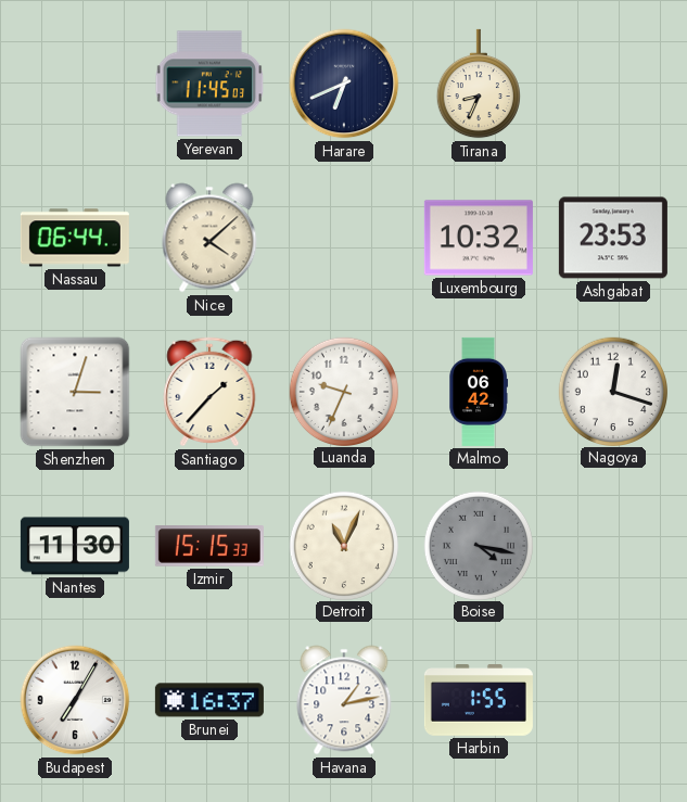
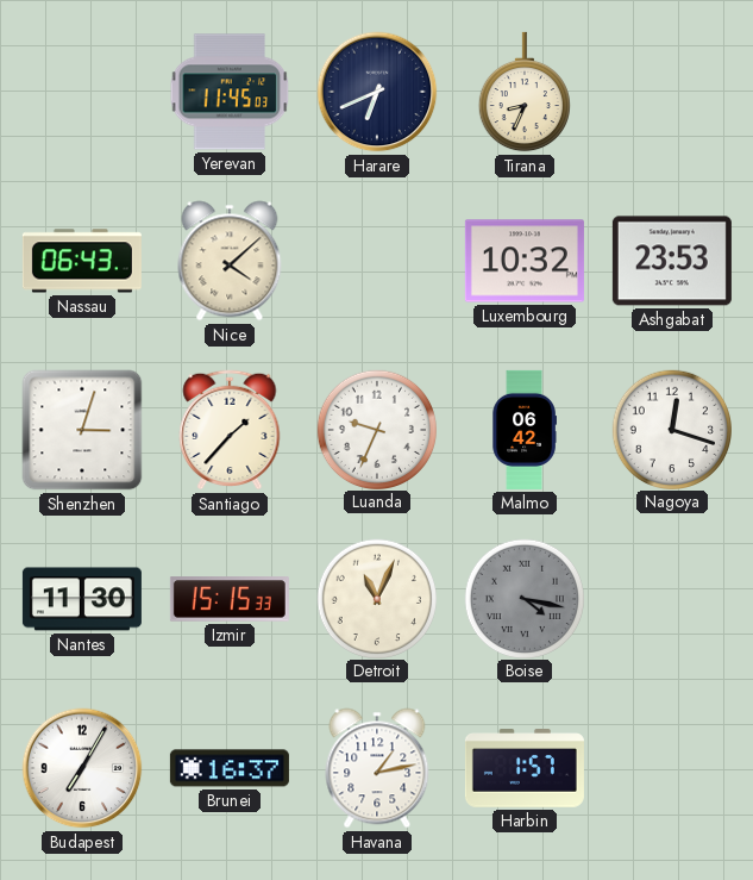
Nassau: 06:44 -> 06:43 (82, 261)
Harbin: 1:55 -> 1:57 (525, 769)
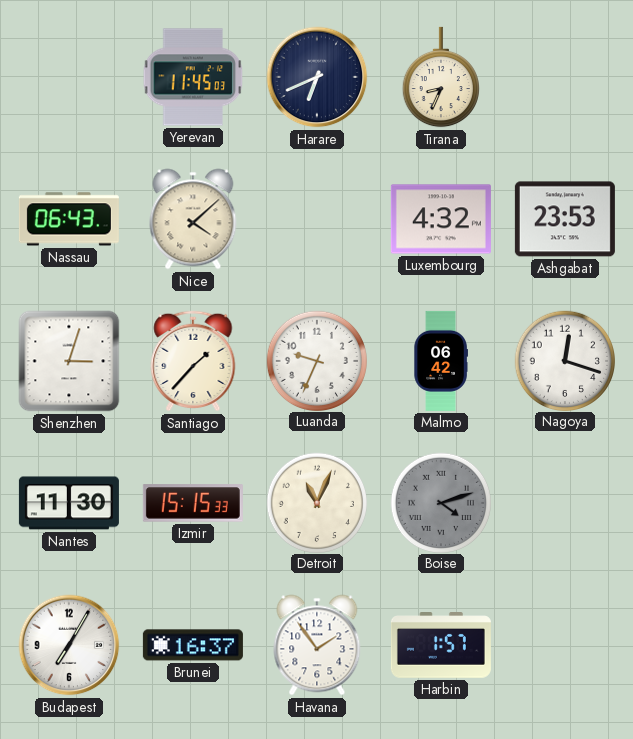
Luxembourg: 10:32 -> 4:32 (441, 219)
Boise: 4:17 -> 4:12 (440, 502)
Havana: 1:13 -> 1:54 (317, 645)
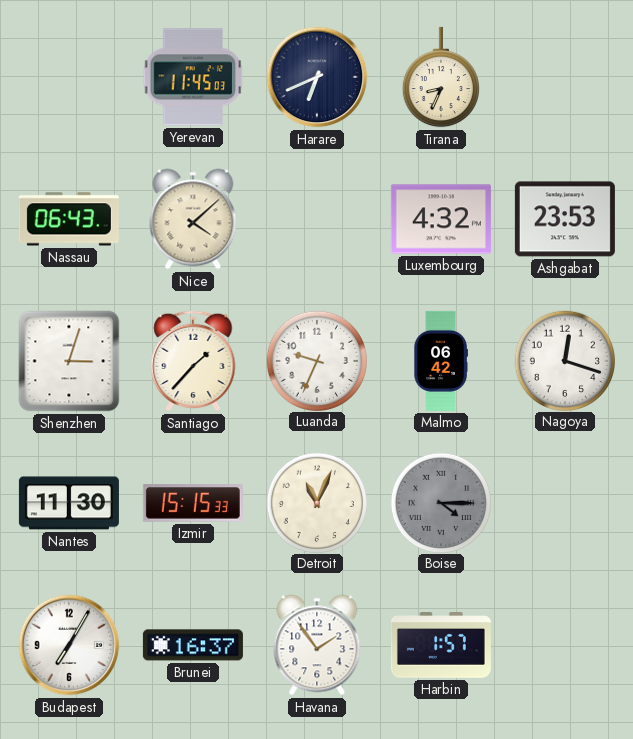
Boise: 4:12 -> 4:15 (440, 502)
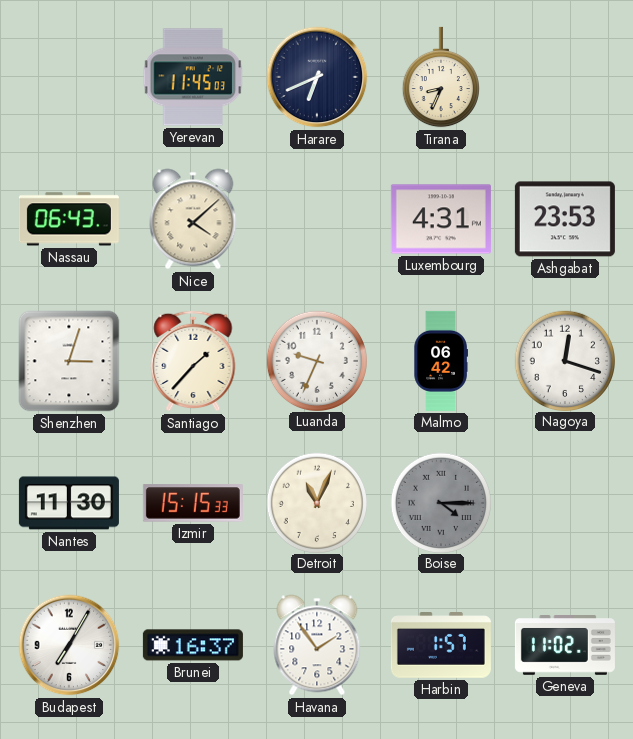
Luxembourg: 4:32 -> 4:31 (441, 219)
Geneva: none -> 11:02 (565, 646)
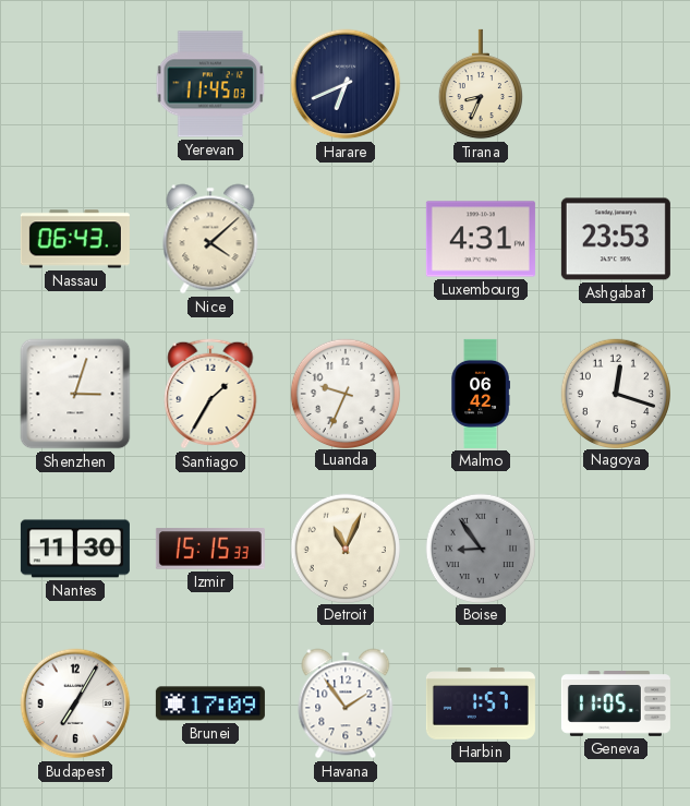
Santiago: 1:37 -> 1:35 (210, 394)
Boise: 4:15 -> 8:54 (480, 548)
Brunei: 16:37 -> 17:09 (210, 703)
Geneva: 11:02 -> 11:05 (616, 705)
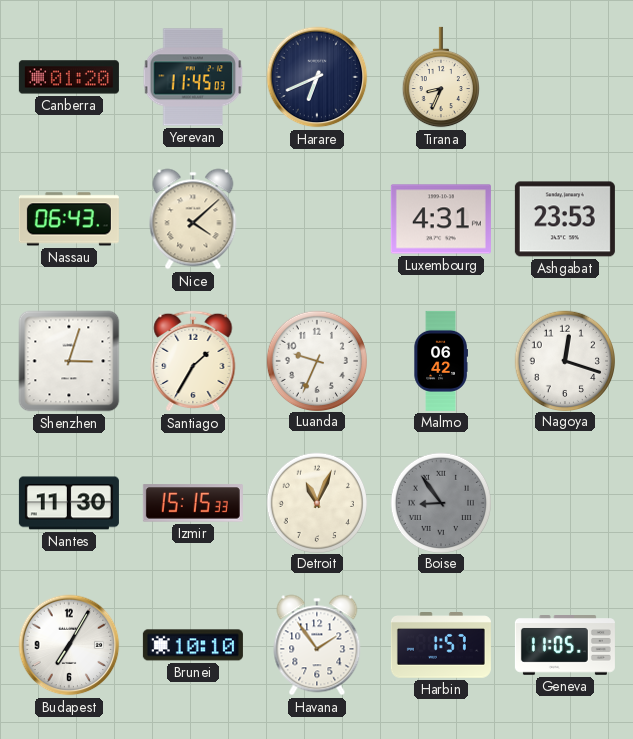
Canberra: none -> 01:20 (69, 77)
Brunei: 17:09 -> 10:10 (193, 645)
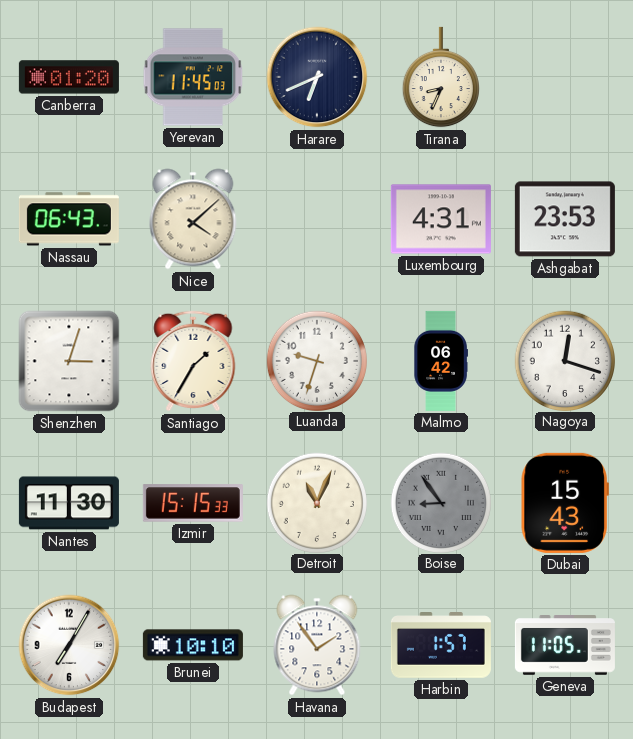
Luanda: 9:34 -> 9:33 (316, 360)
Dubai: none -> 15:43 (565, 503)
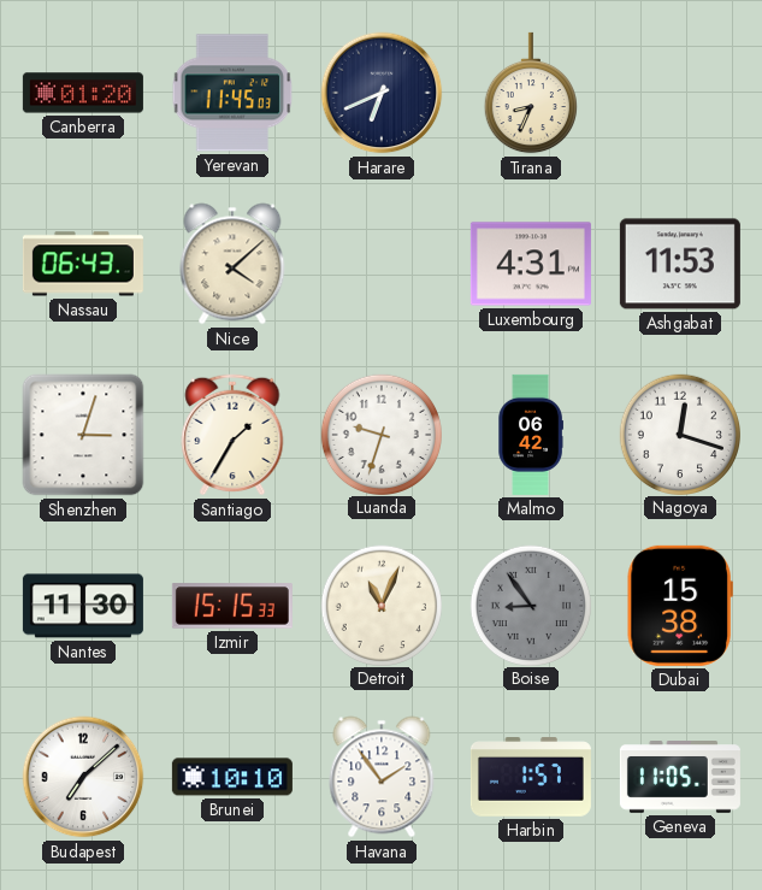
Ashgabat: 23:53 -> 11:53 (680, 264)
Dubai: 15:43 -> 15:38 (680, 606)
Budapest: 7:05 -> 7:08 (83, 777)
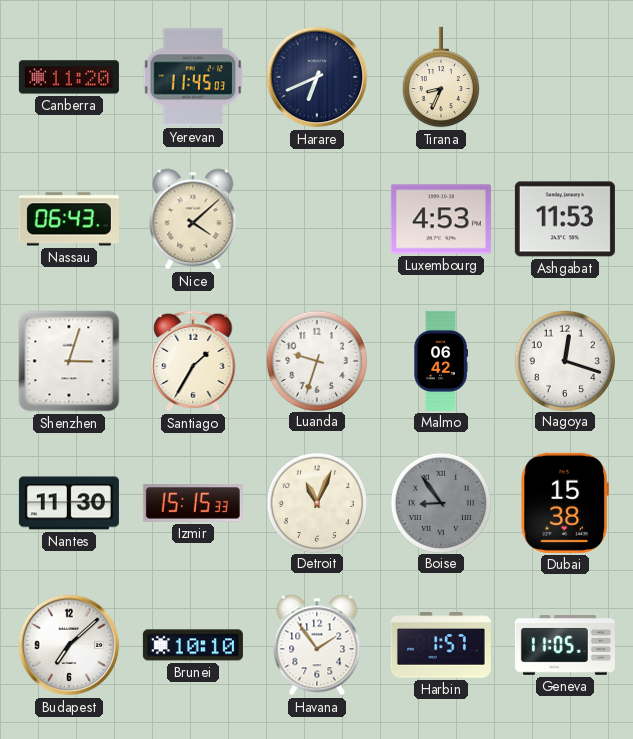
Canberra: 01:20 -> 11:20 (69, 77)
Luxembourg: 4:31 -> 4:53 (441, 219)
